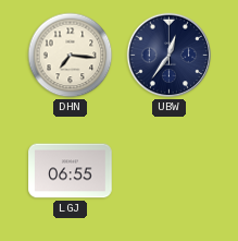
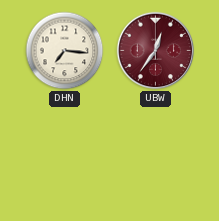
UBW dial: navy -> burgundy (156, 51)
LGJ: 06:55 -> none (71, 171)
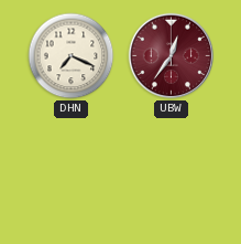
DHN: 7:16 -> 7:19 (72, 56)
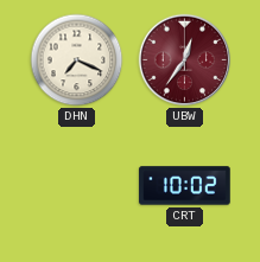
CRT: none -> 10:02 (185, 186)
